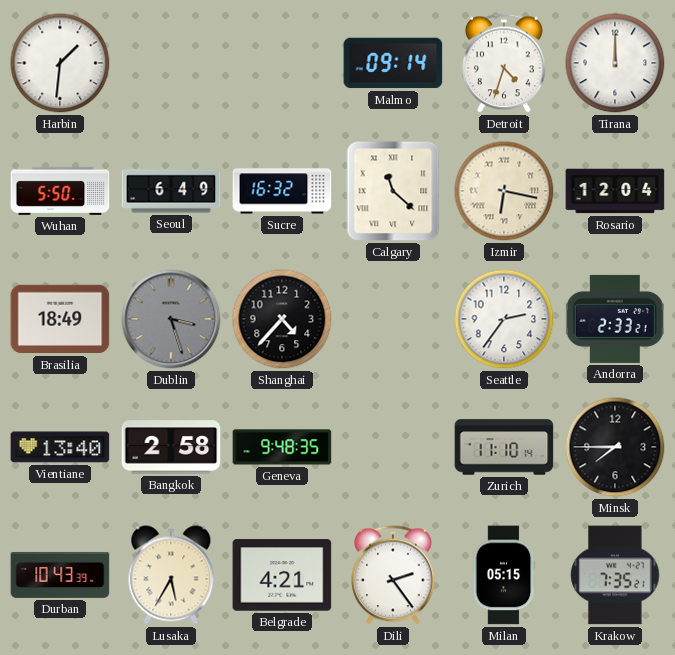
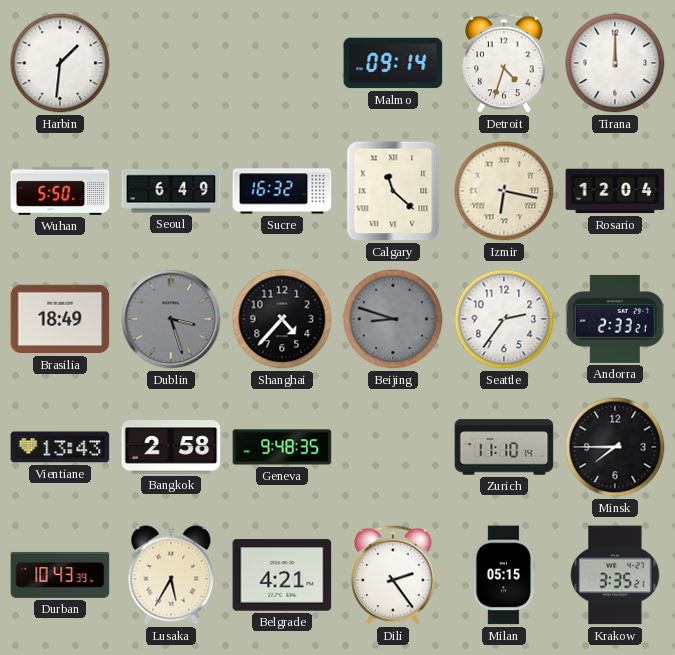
Beijing: none -> 8:48 (393, 319)
Vientiane: 13:40 -> 13:43 (60, 447)
Krakow: 7:35 -> 3:35 (615, 575)
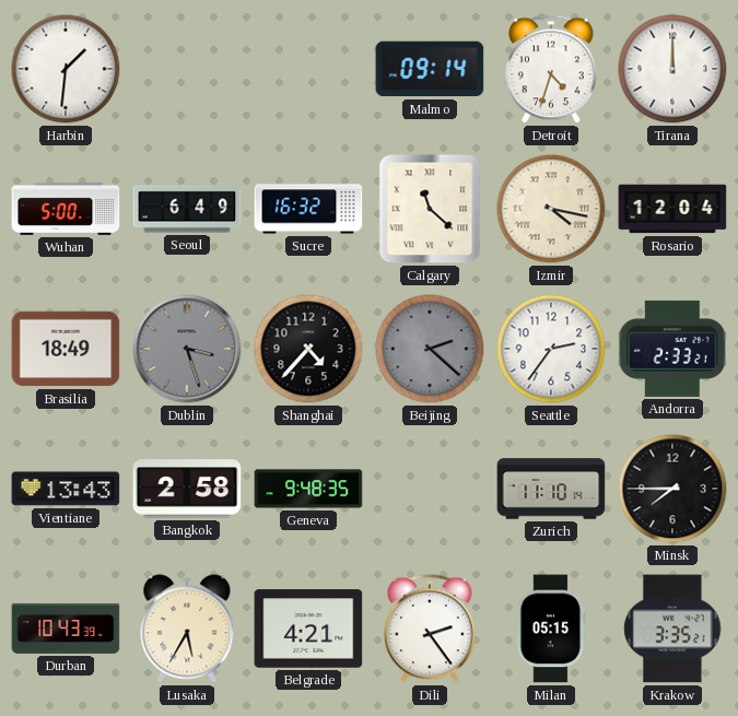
Wuhan: 5:50 -> 5:00 (66, 209)
Izmir: 6:17 -> 4:17 (551, 209)
Beijing: 8:48 -> 2:22 (430, 349)
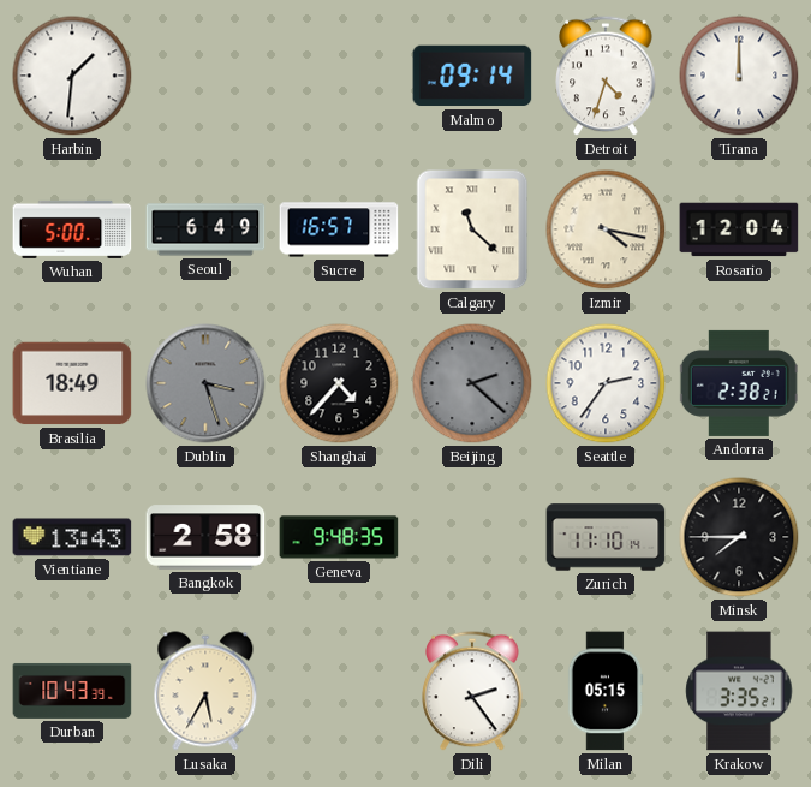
Sucre: 16:32 -> 16:57 (339, 229)
Andorra: 2:33 -> 2:38 (739, 383)
Belgrade: 4:21 -> none (308, 629)
